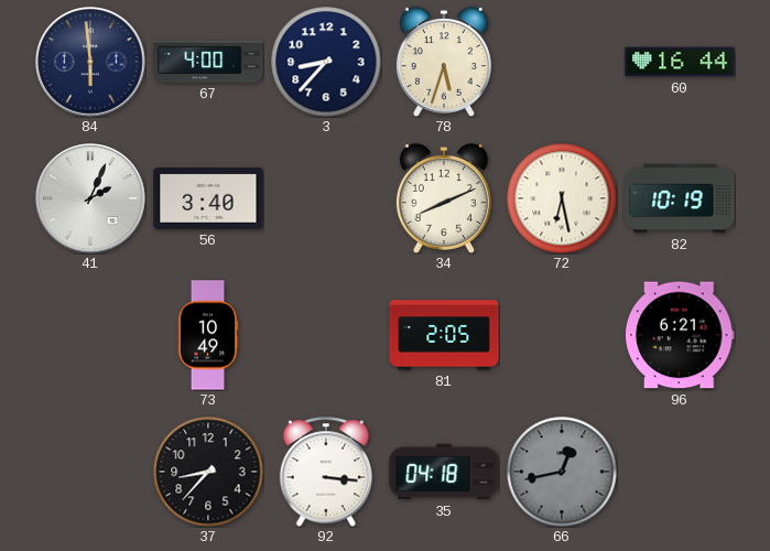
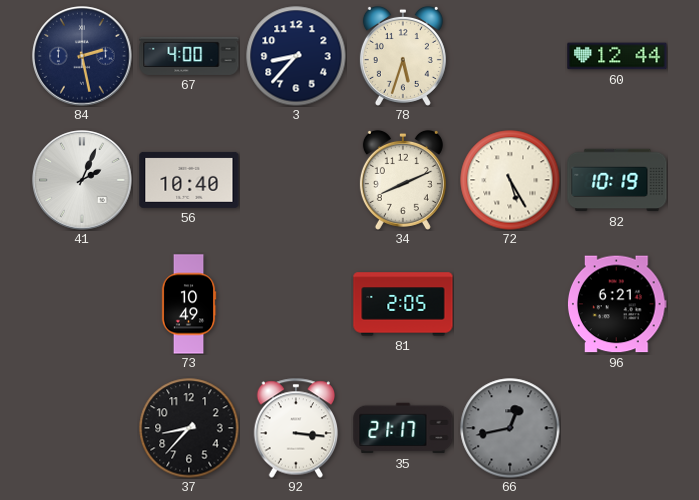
84: 5:59 -> 2:28 (82, 56)
60: 16:44 -> 12:44 (617, 56)
56: 3:40 -> 10:40 (189, 180)
72: 6:28 -> 5:25 (510, 180)
35: 04:18 -> 21:17 (403, 428)
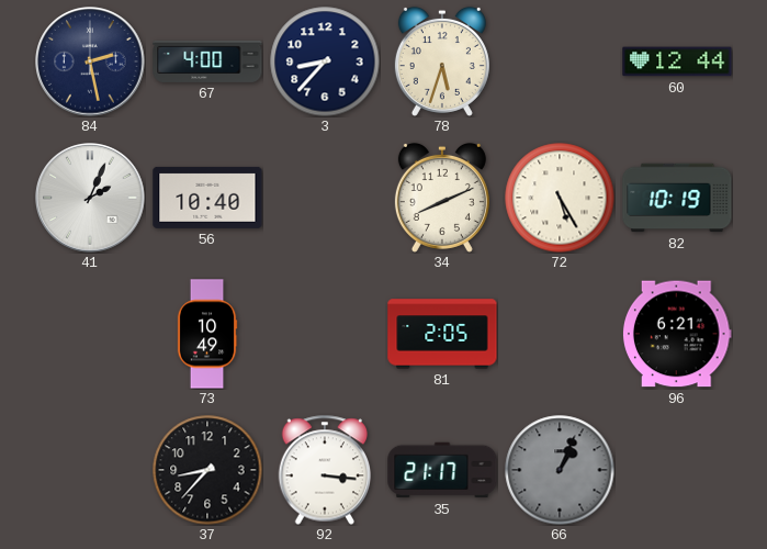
66: 12:43 -> 1:04 (560, 470)
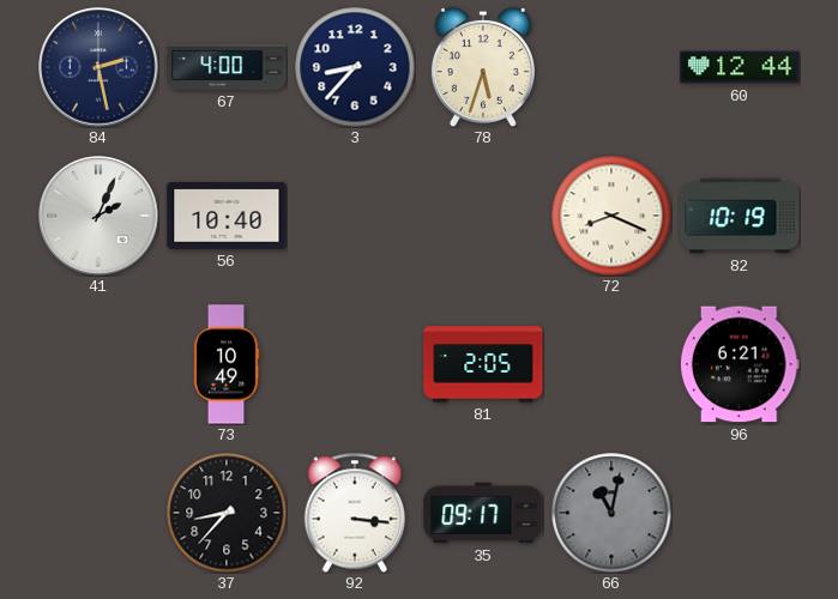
34: 8:11 -> none (442, 198)
72: 5:25 -> 8:19 (611, 216)
35: 21:17 -> 09:17 (483, 513)
66: 1:04 -> 11:02 (611, 513)
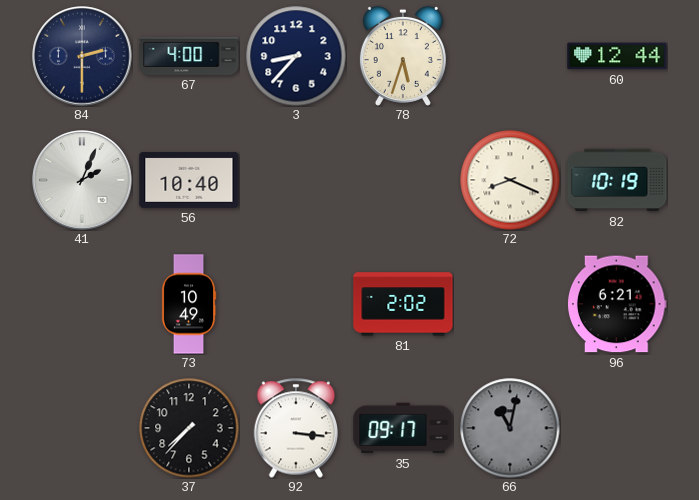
84: 2:28 -> 2:30 (82, 56)
81: 2:05 -> 2:02 (403, 304)
37: 8:37 -> 7:37 (189, 428)
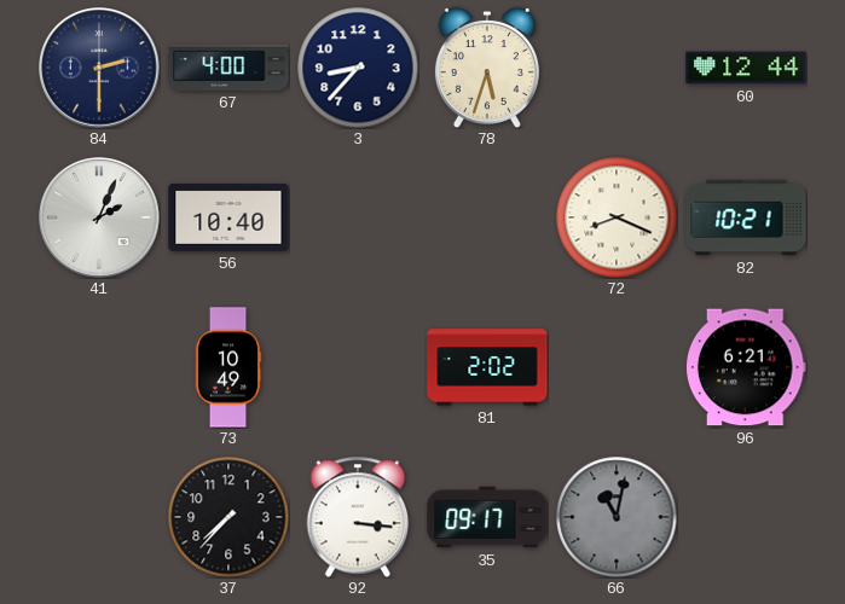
82: 10:19 -> 10:21 (746, 217)
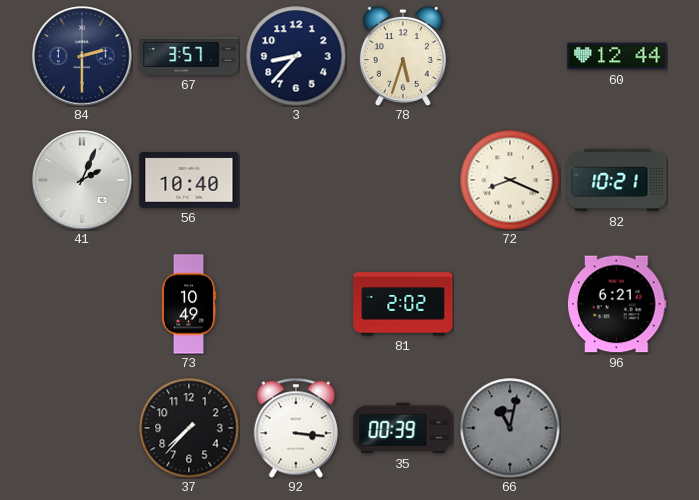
67: 4:00 -> 3:57 (189, 56)
35: 09:17 -> 00:39 (403, 428)
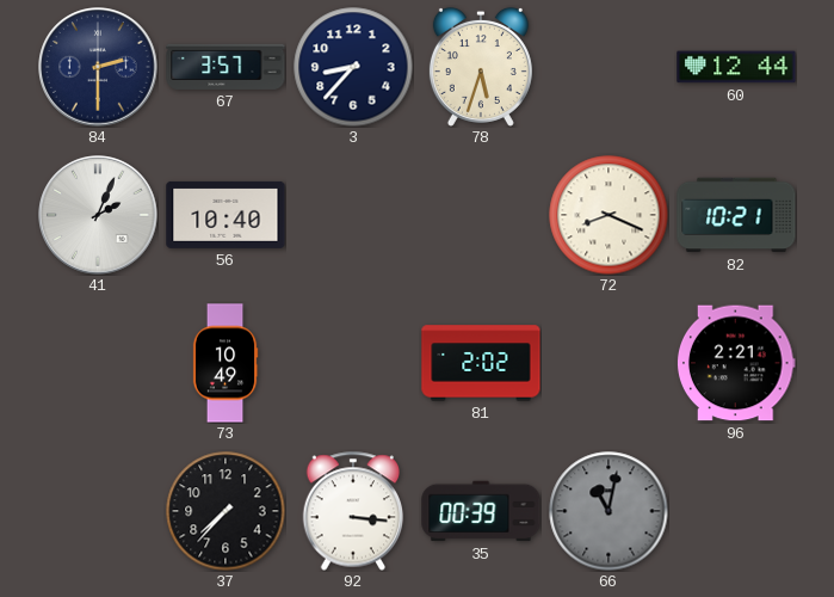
96: 6:21 -> 2:21 (737, 363)
